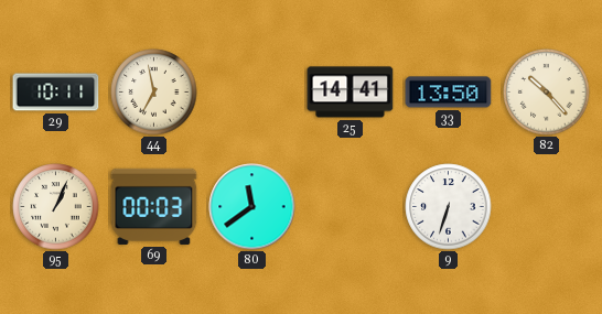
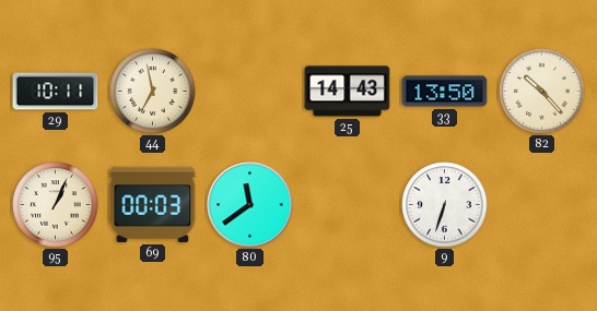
25: 14:41 -> 14:43 (348, 92)
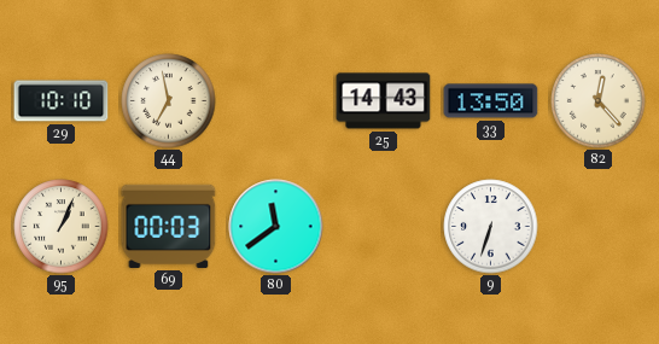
29: 10:11 -> 10:10 (62, 101)
82: 10:23 -> 12:23 (599, 101)
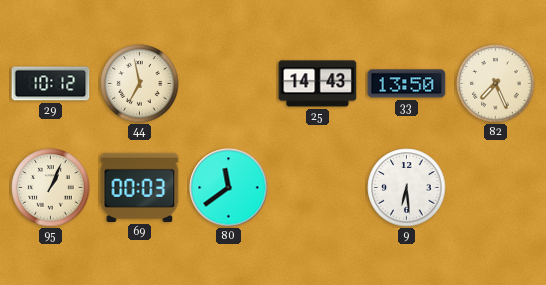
29: 10:10 -> 10:12 (51, 84)
82: 12:23 -> 7:26 (496, 84)
9: 6:33 -> 6:29 (407, 188)
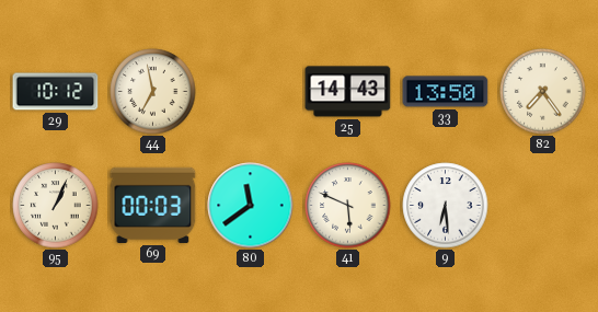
82: 7:26 -> 7:24 (543, 92)
41: none -> 5:49 (348, 206)
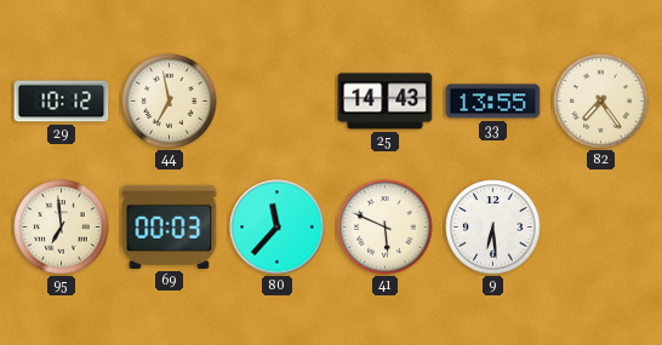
33: 13:50 -> 13:55 (493, 102)
95: 1:04 -> 6:59 (62, 228)
80: 11:39 -> 11:37 (278, 228)
